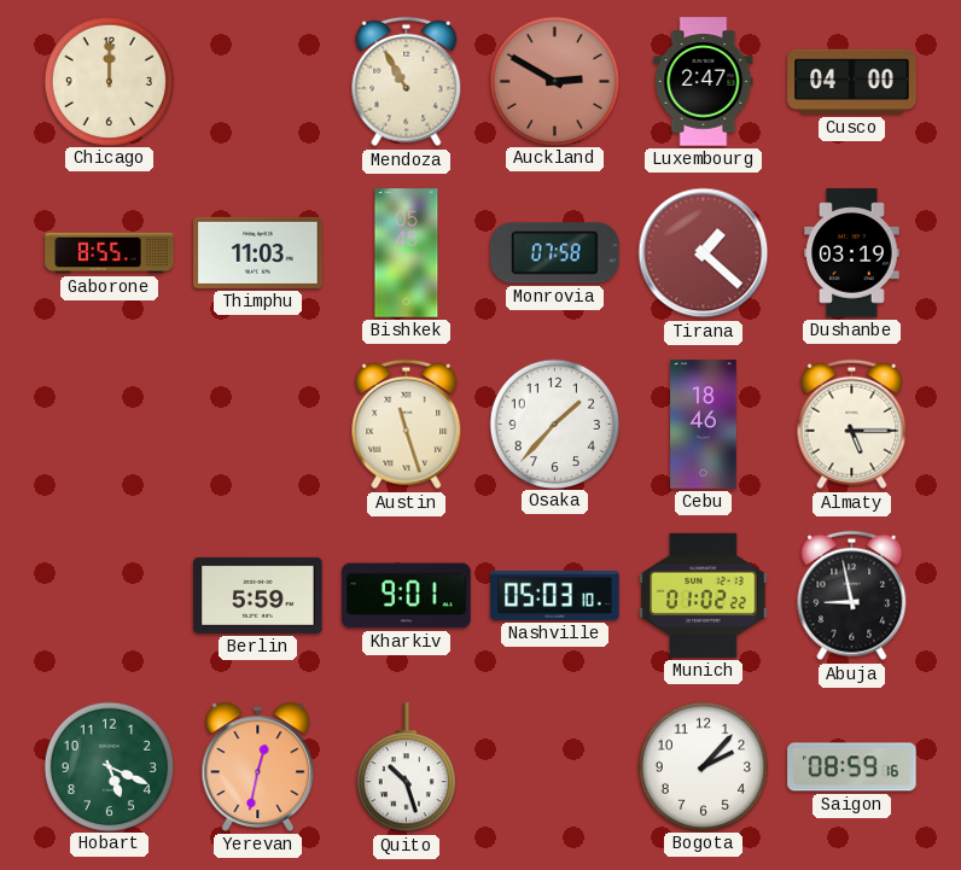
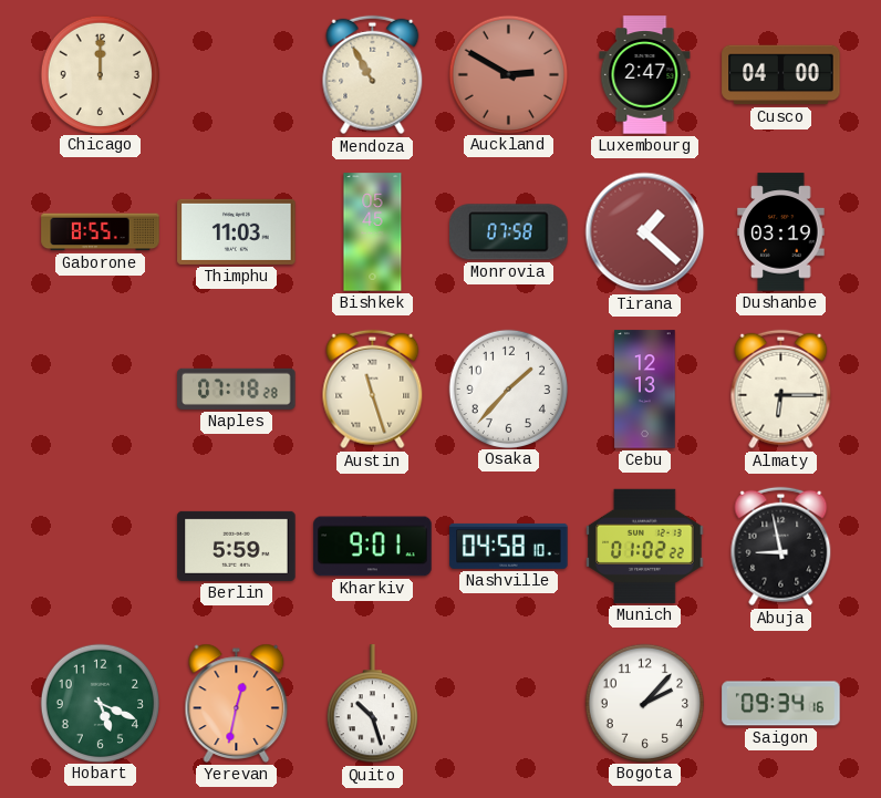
Naples: none -> 07:18 (237, 388)
Cebu: 18:46 -> 12:13 (645, 390)
Almaty: 5:15 -> 6:15 (781, 390)
Nashville: 05:03 -> 04:58 (509, 546)
Saigon: 08:59 -> 09:34 (781, 704)
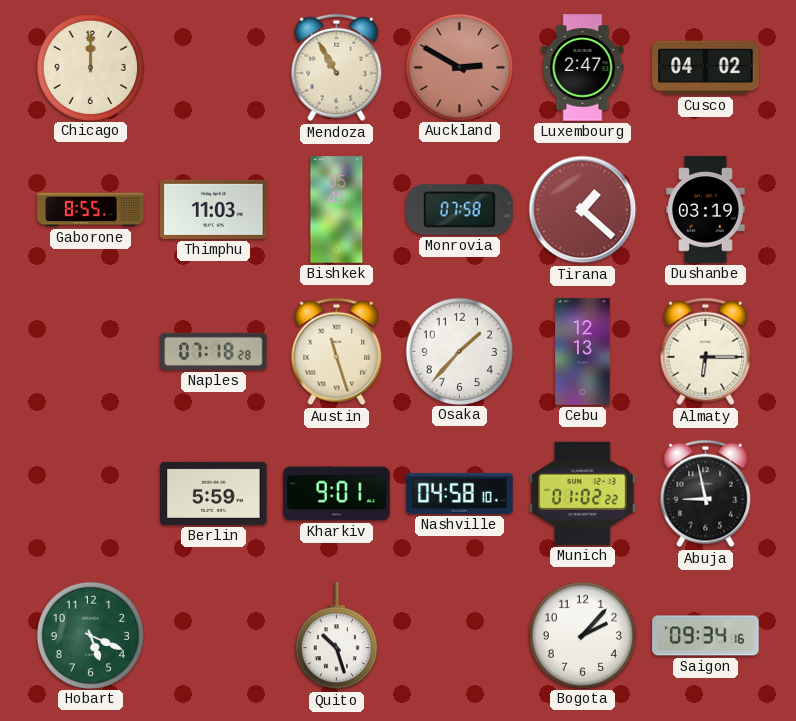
Cusco: 04:00 -> 04:02 (706, 68)
Yerevan: 12:32 -> none (237, 703)
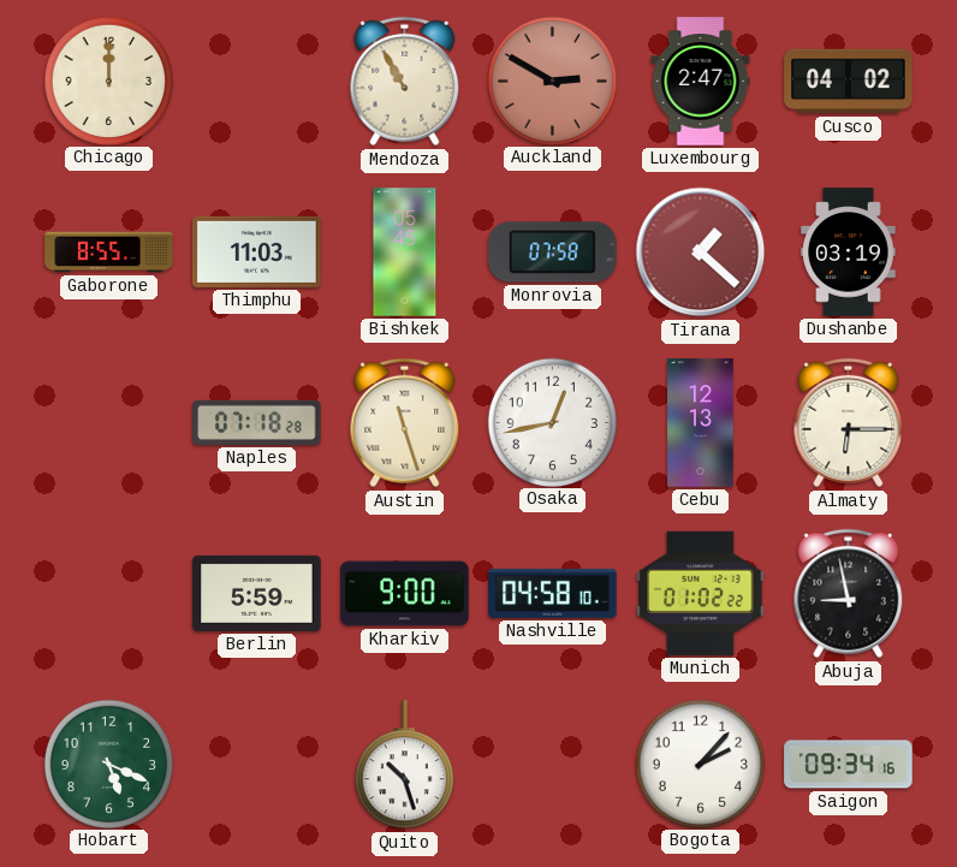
Osaka: 1:37 -> 12:43 (552, 422)
Kharkiv: 9:01 -> 9:00 (405, 594)
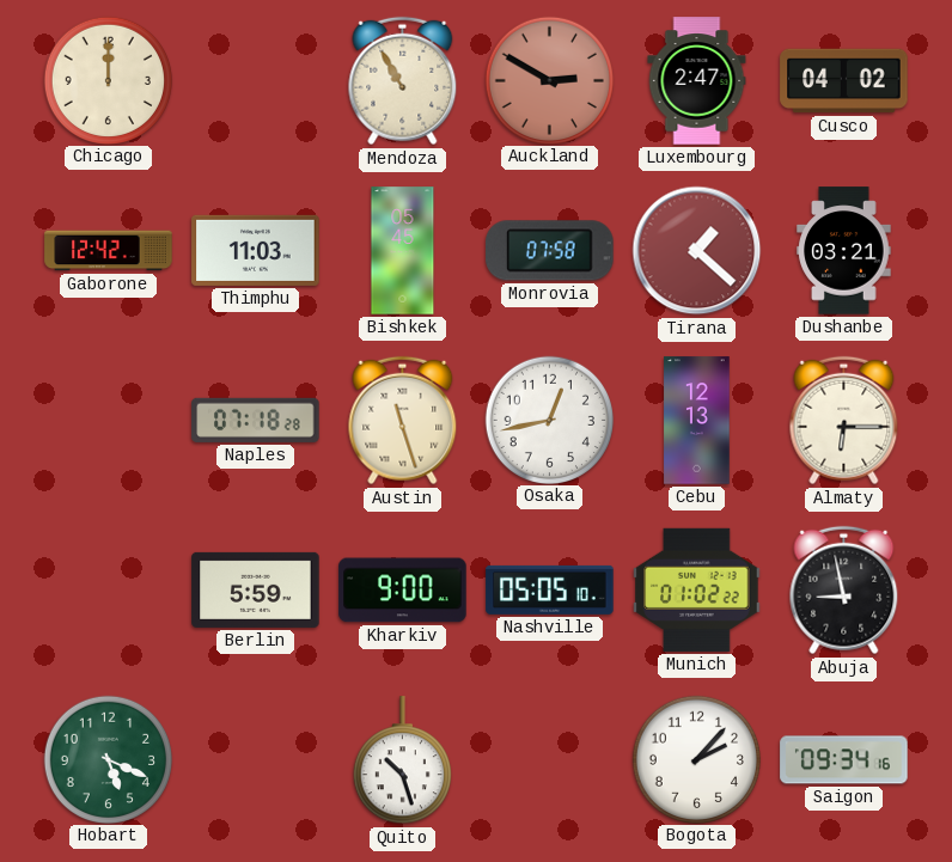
Gaborone: 8:55 -> 12:42 (109, 251)
Dushanbe: 03:19 -> 03:21 (844, 251)
Nashville: 04:58 -> 05:05 (550, 589)
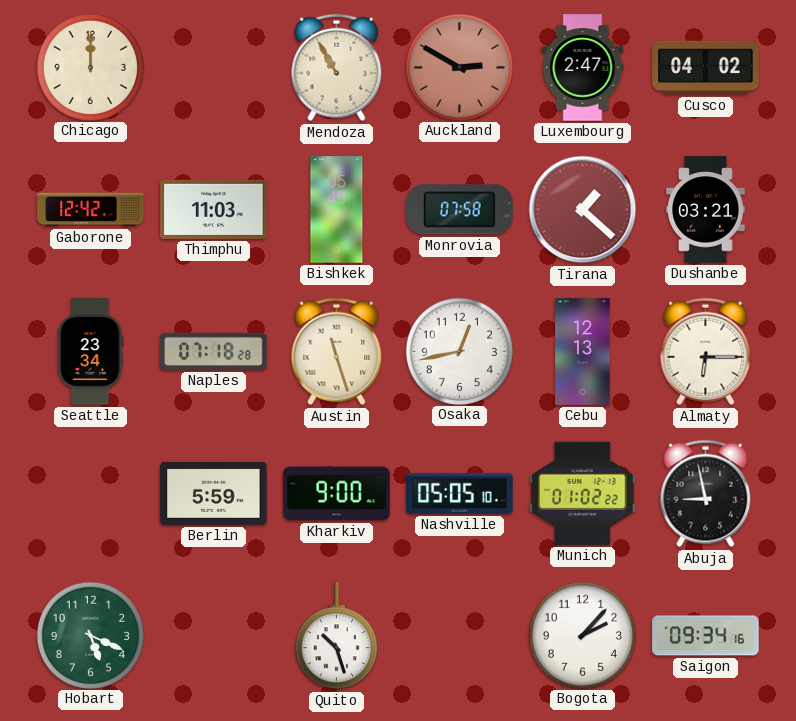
Seattle: none -> 23:34 (91, 352)
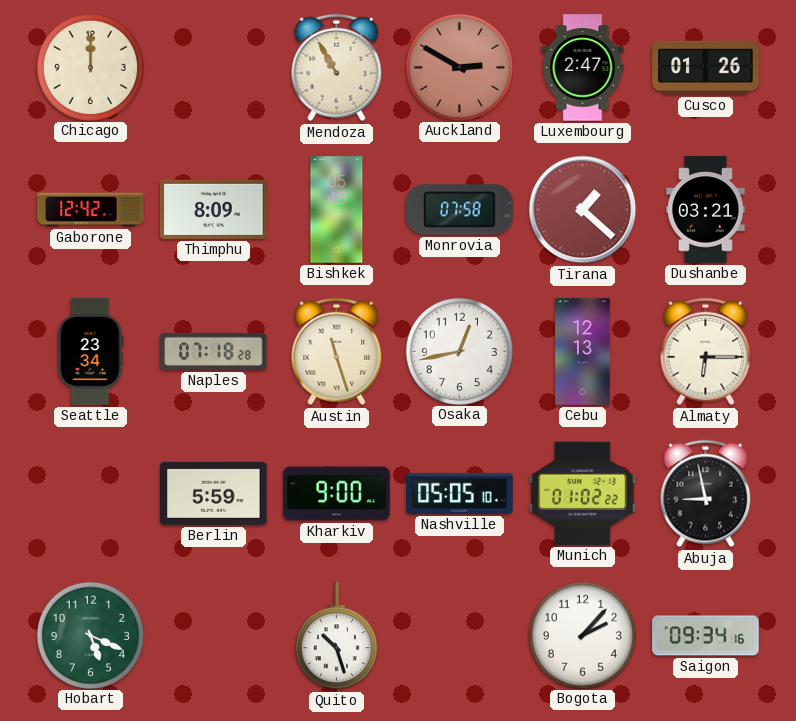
Cusco: 04:02 -> 01:26 (706, 68)
Thimphu: 11:03 -> 8:09 (214, 209)
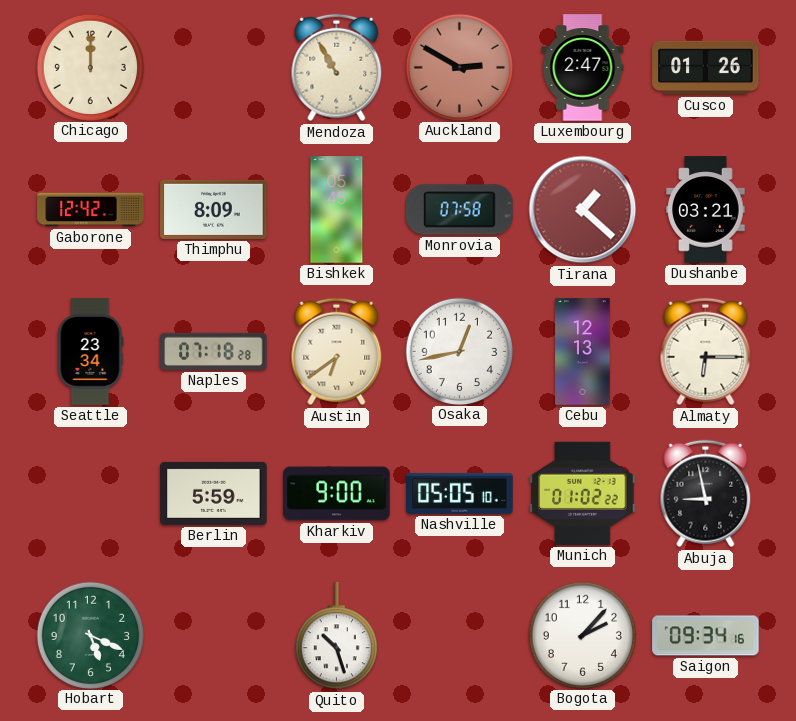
Austin: 11:27 -> 6:39 (337, 352)
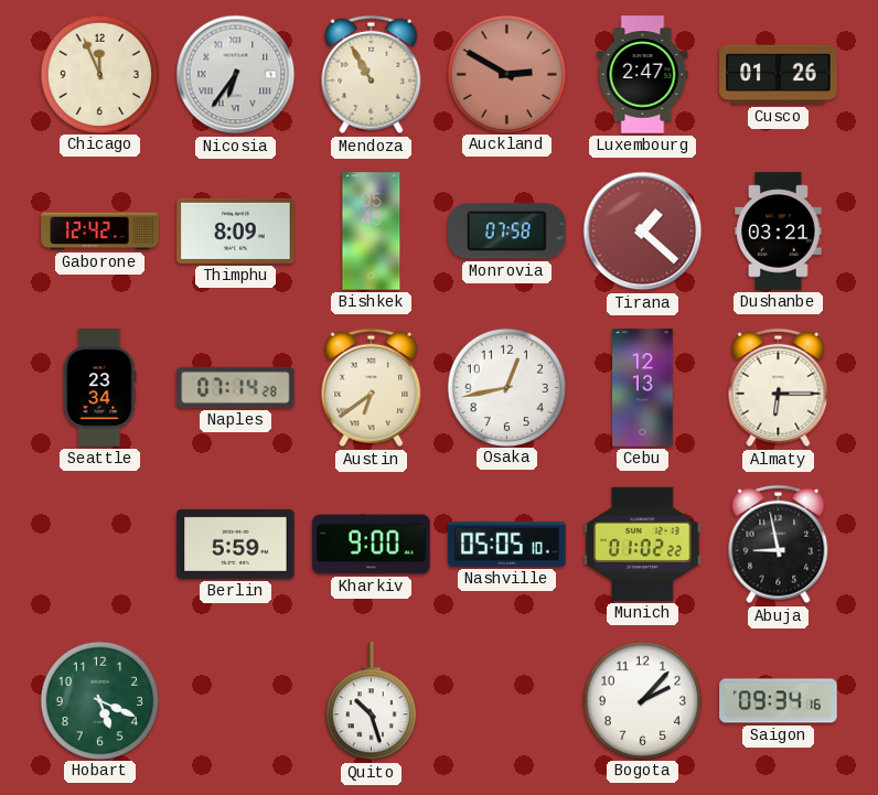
Chicago: 12:00 -> 11:56 (99, 74)
Nicosia: none -> 6:36 (236, 75)
Naples: 07:18 -> 07:14 (236, 387)
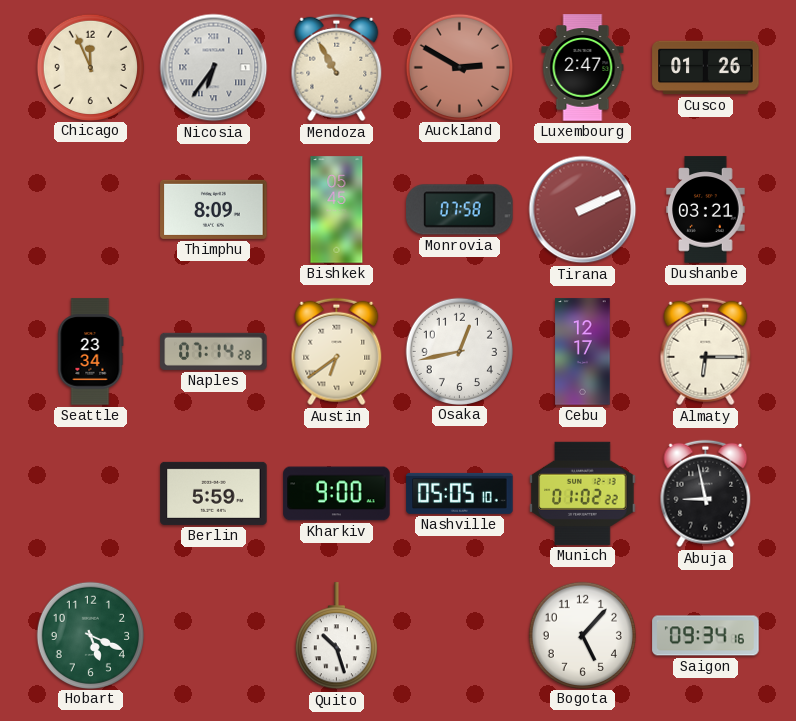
Gaborone: 12:42 -> none (100, 232)
Tirana: 1:22 -> 2:11 (583, 210)
Cebu: 12:13 -> 12:17 (583, 352)
Bogota: 2:07 -> 5:07 (582, 635)
